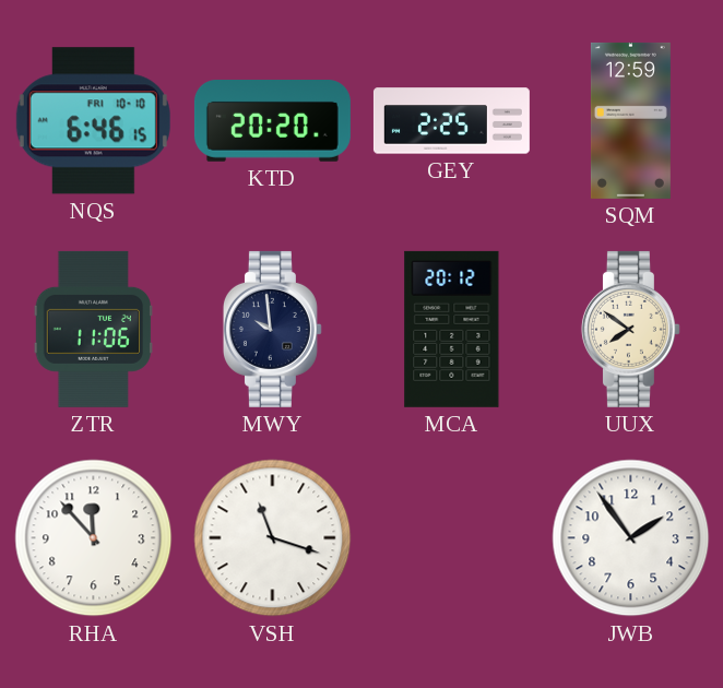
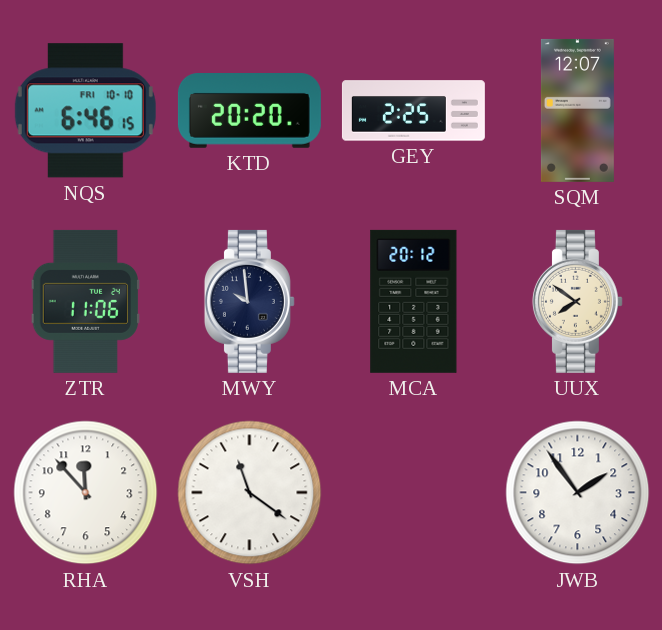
SQM: 12:59 -> 12:07 (577, 110)
VSH: 11:18 -> 11:21 (250, 493)
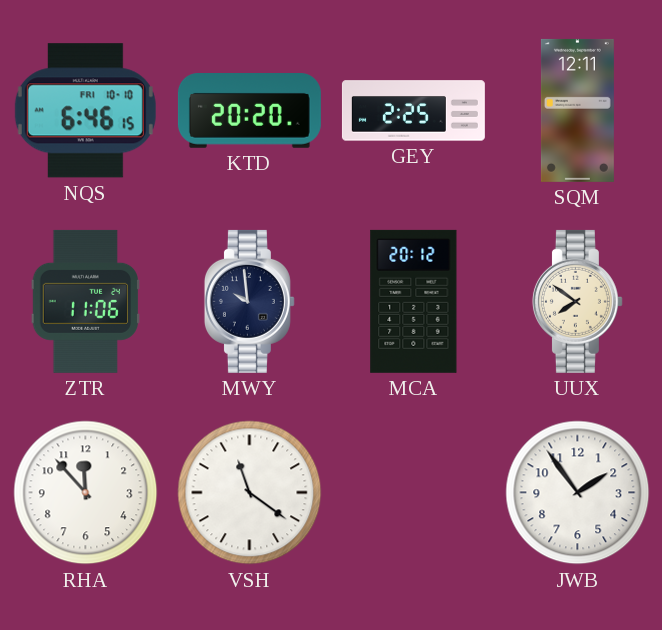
SQM: 12:07 -> 12:11 (577, 110)
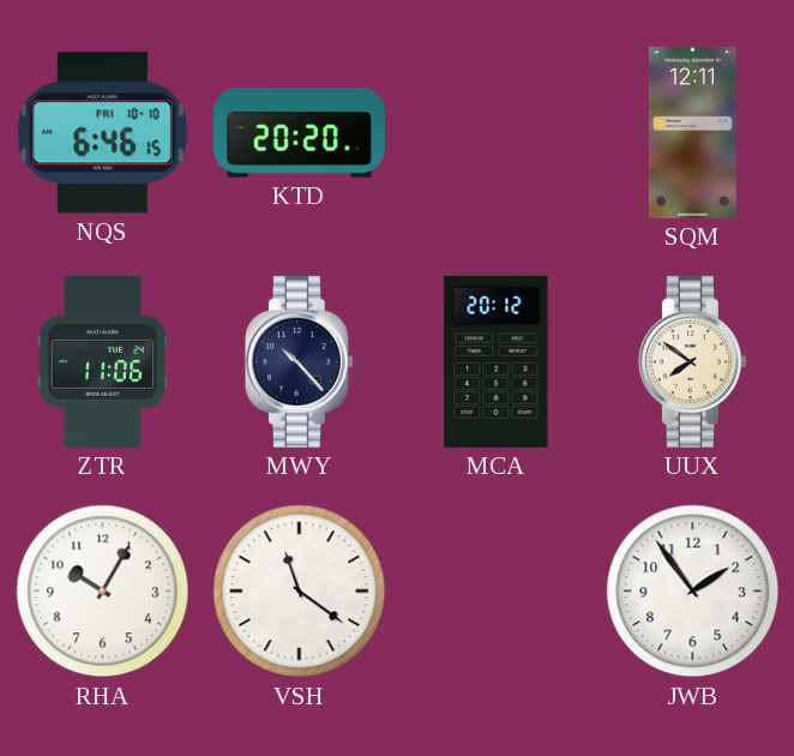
GEY: 2:25 -> none (413, 111)
MWY: 9:59 -> 10:23 (299, 361)
RHA: 11:53 -> 10:05 (103, 592)
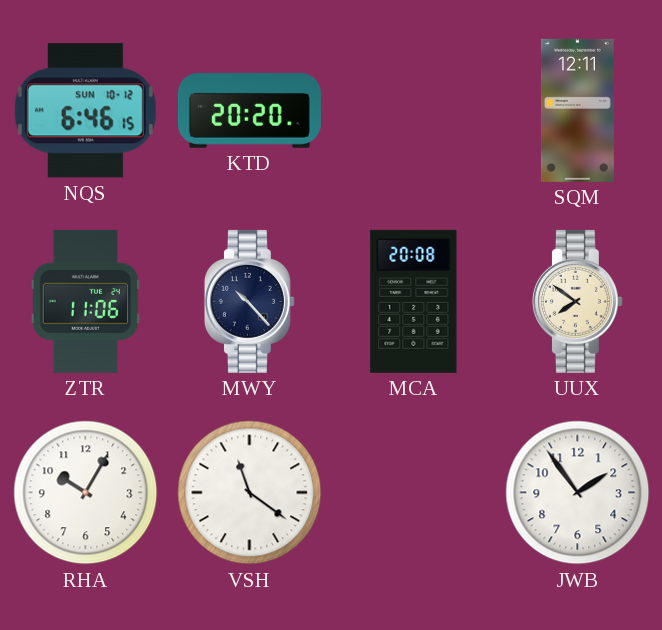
NQS date: FRI 10-10 -> SUN 10-12 (85, 111)
MCA: 20:12 -> 20:08 (414, 301)
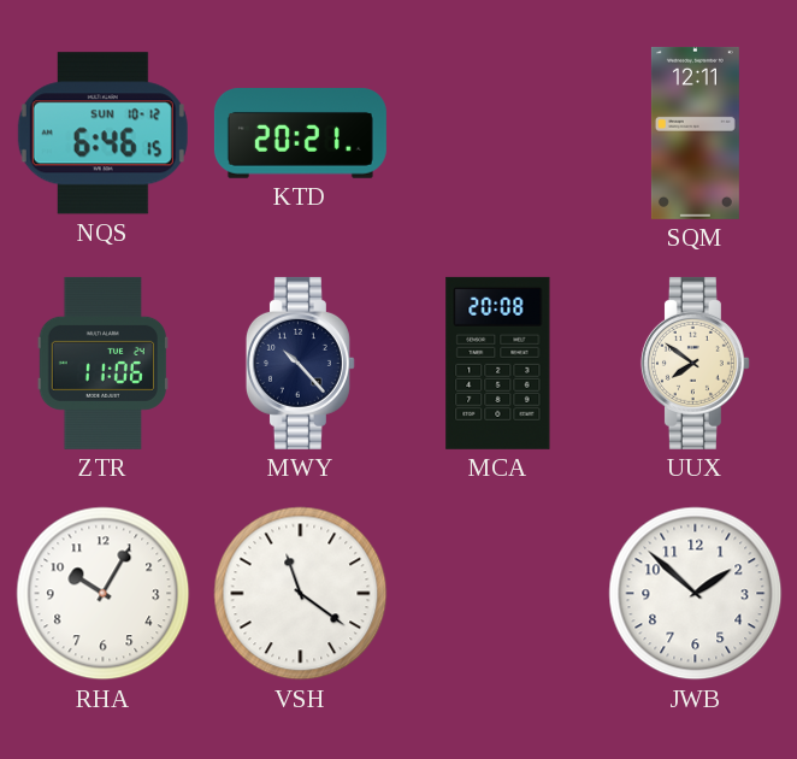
KTD: 20:20 -> 20:21 (300, 134)
JWB: 1:54 -> 1:52 (696, 594)
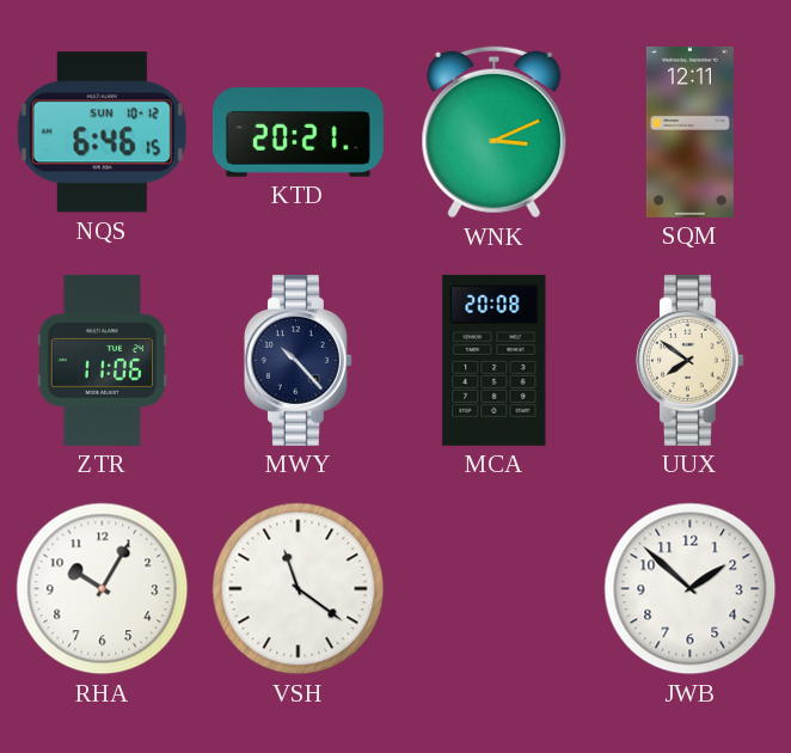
WNK: none -> 3:11 (495, 133)
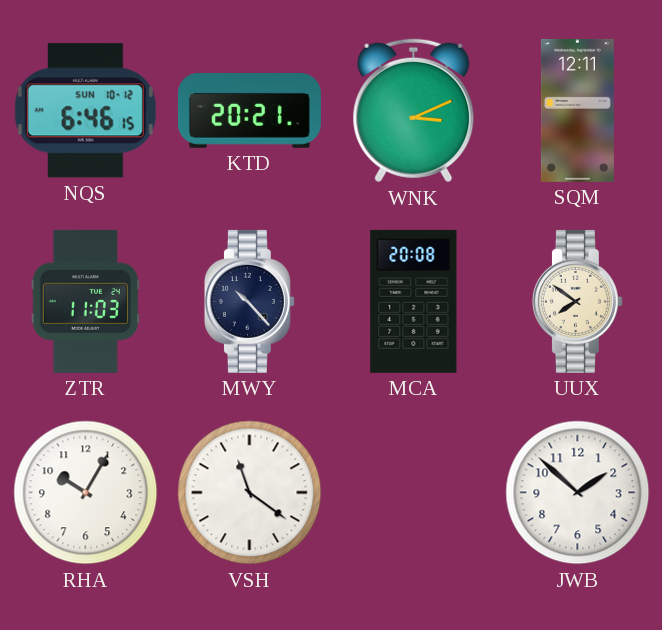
ZTR: 11:06 -> 11:03 (85, 301)
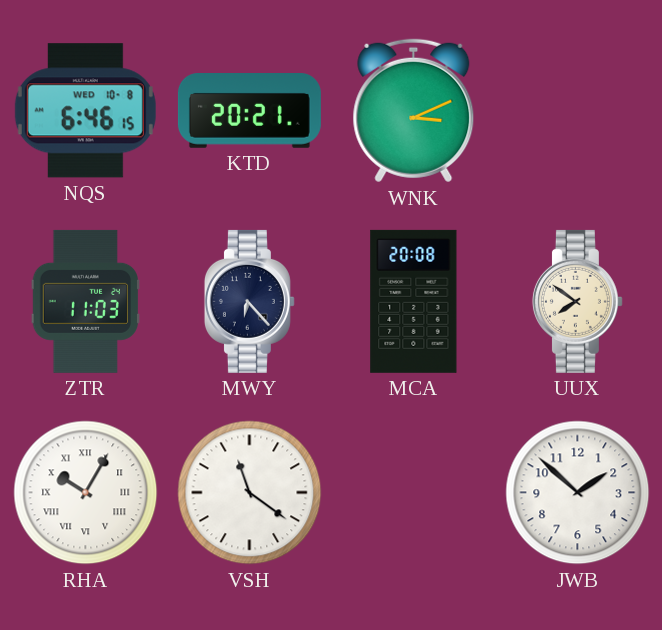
NQS date: SUN 10-12 -> WED 10-8 (85, 111)
SQM: 12:11 -> none (577, 110)
MWY: 10:23 -> 6:23 (249, 301)
RHA numerals: Arabic -> Roman (86, 493)
